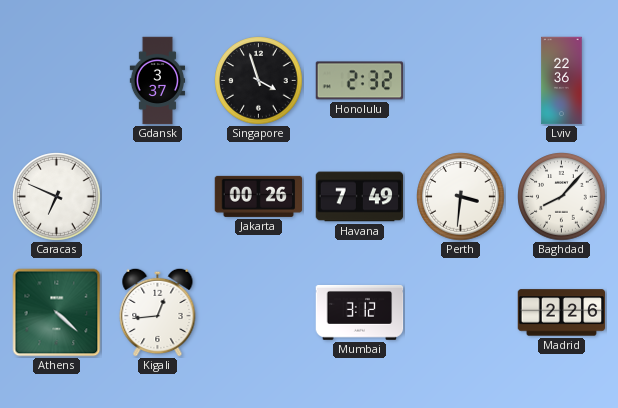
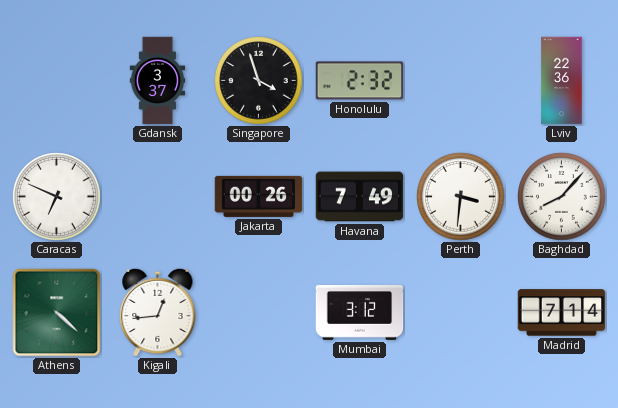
Madrid: 2:26 -> 7:14 (562, 313)
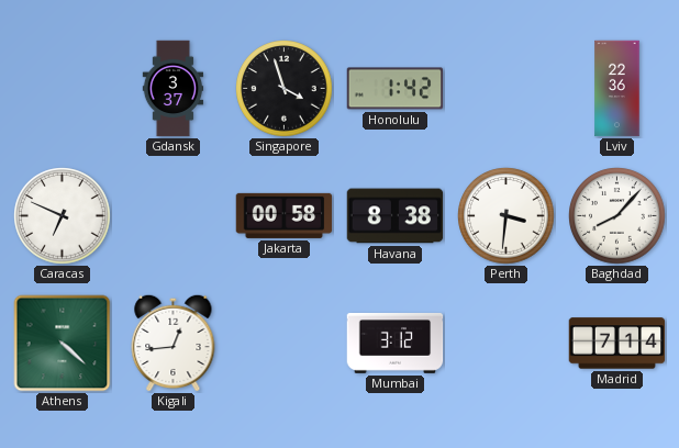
Honolulu: 2:32 -> 1:42 (396, 89)
Jakarta: 00:26 -> 00:58 (285, 215)
Havana: 7:49 -> 8:38 (396, 216)
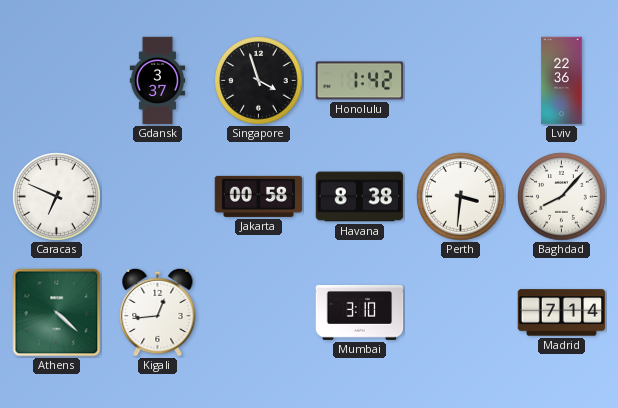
Mumbai: 3:12 -> 3:10 (360, 312)
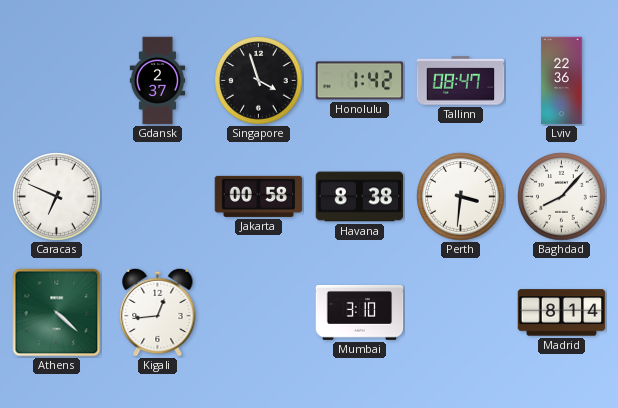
Gdansk: 3:37 -> 2:37 (158, 81)
Tallinn: none -> 08:47 (461, 81)
Madrid: 7:14 -> 8:14 (562, 313)
